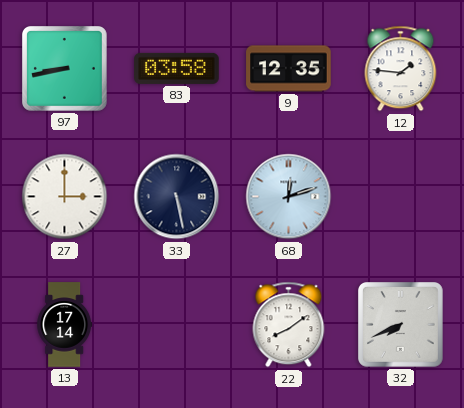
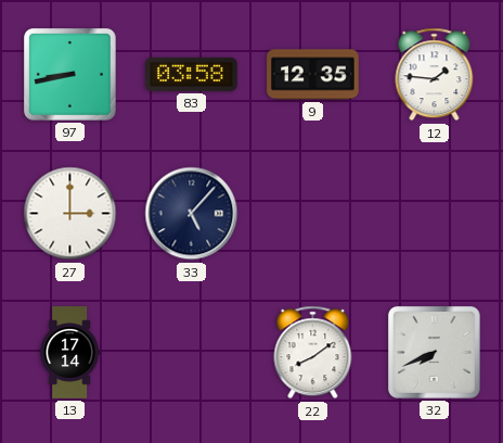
33: 5:28 -> 5:07 (192, 214)
68: 12:12 -> none (289, 197)
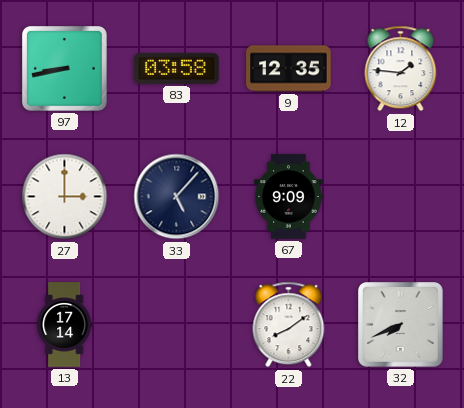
67: none -> 9:09 (289, 197)
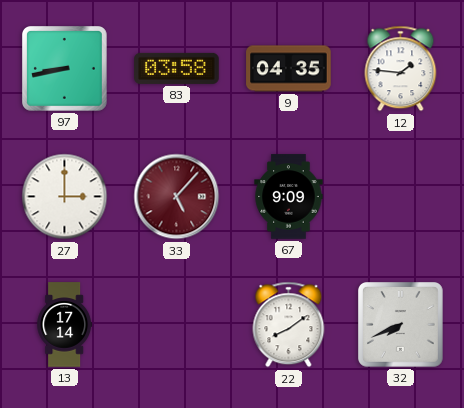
9: 12:35 -> 04:35 (289, 69)
33 dial: navy -> burgundy (177, 197)
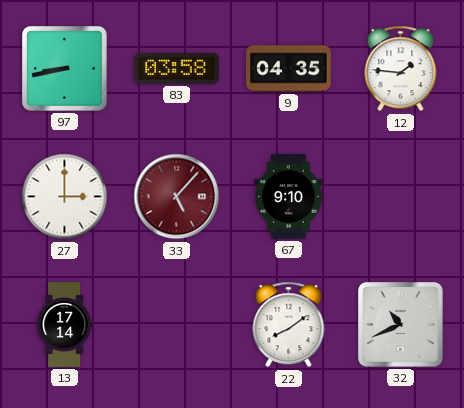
67: 9:09 -> 9:10 (289, 197)
32: 7:41 -> 10:41 (401, 325)
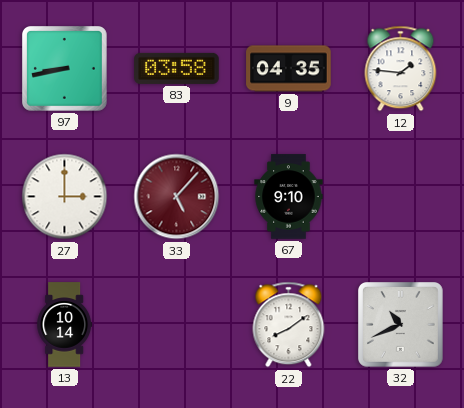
13: 17:14 -> 10:14 (65, 325)
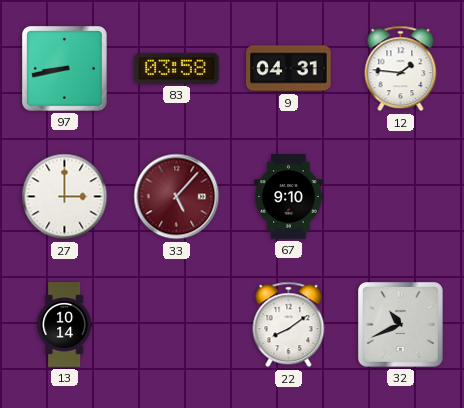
9: 04:35 -> 04:31 (289, 69)
